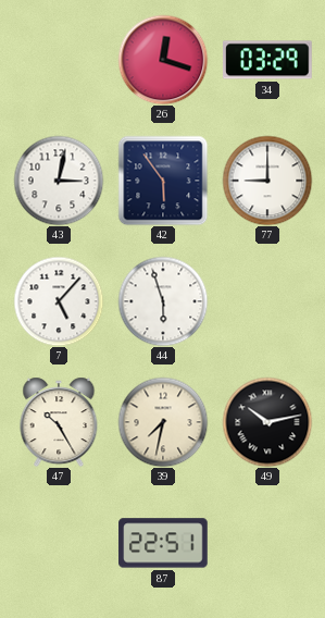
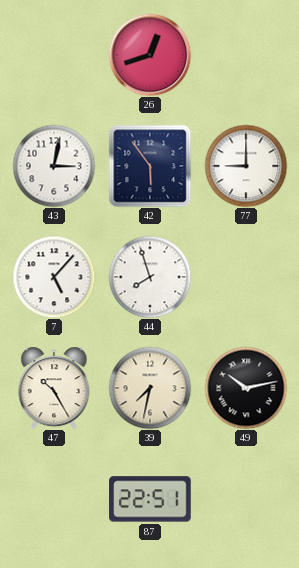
26: 12:18 -> 12:42 (150, 55)
34: 03:29 -> none (267, 60)
44: 5:57 -> 7:57 (150, 277)
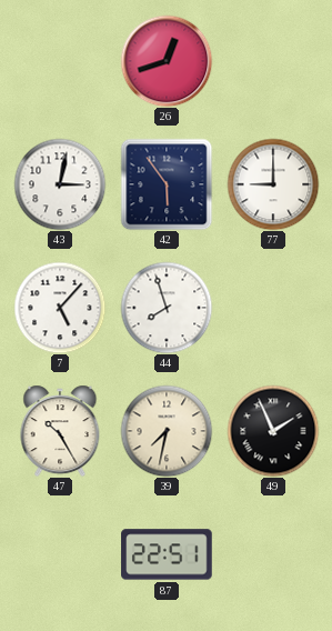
49: 10:13 -> 1:56 (273, 431)
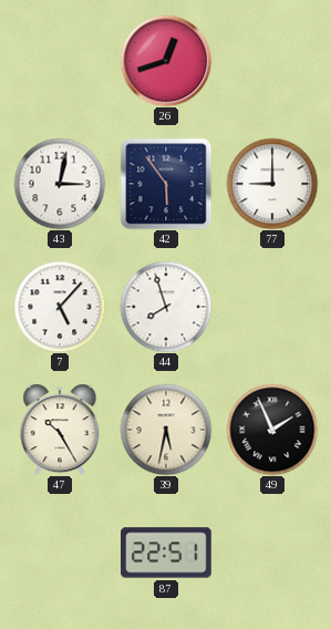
39: 7:32 -> 5:32 (166, 430)
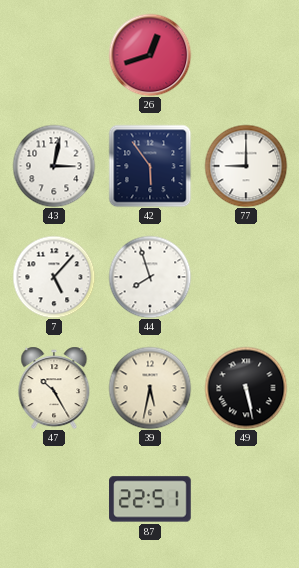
49: 1:56 -> 5:28 (246, 388)
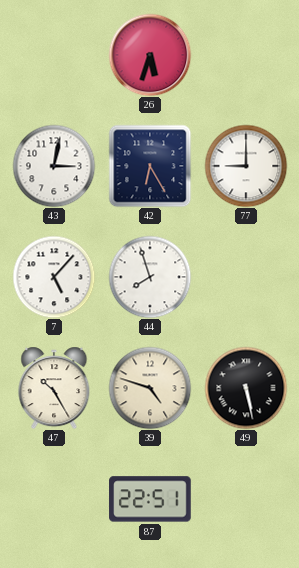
26: 12:42 -> 5:33 (150, 55)
42: 5:54 -> 6:25 (150, 166)
39: 5:32 -> 4:48 (150, 388)
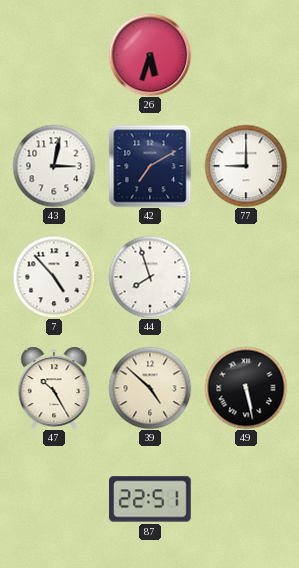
42: 6:25 -> 7:10 (150, 166)
7: 5:07 -> 4:53 (54, 277)
39: 4:48 -> 4:52 (150, 388)
